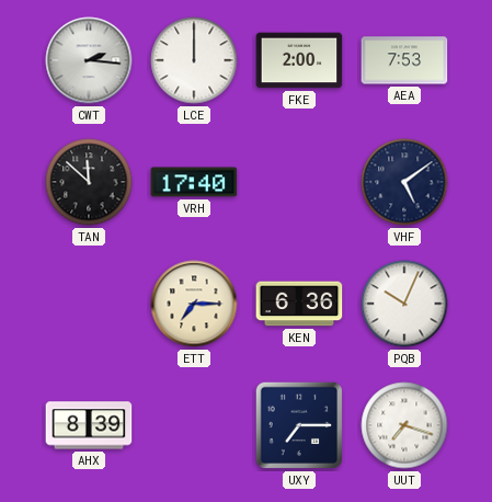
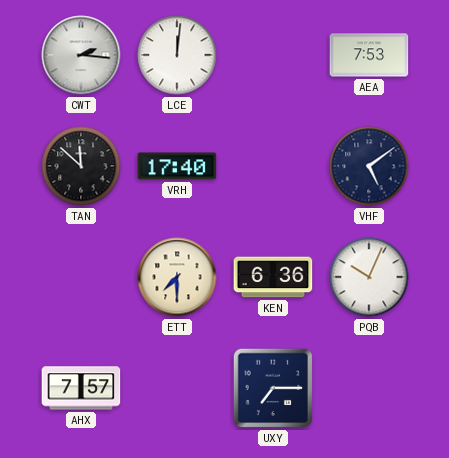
LCE: 12:00 -> 12:01 (177, 55)
FKE: 2:00 -> none (299, 60)
ETT: 7:15 -> 7:30 (177, 277)
AHX: 8:39 -> 7:57 (81, 388)
UUT: 7:18 -> none (404, 425)
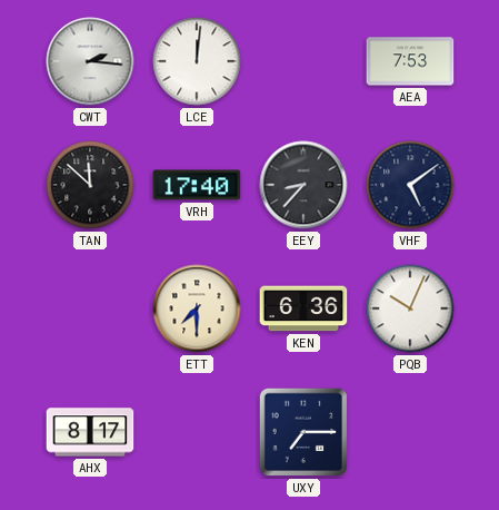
EEY: none -> 8:37 (303, 185)
AHX: 7:57 -> 8:17 (90, 432)
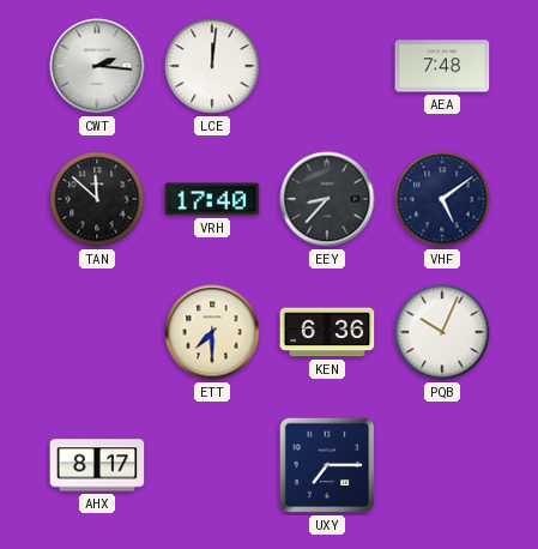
AEA: 7:53 -> 7:48 (442, 66)
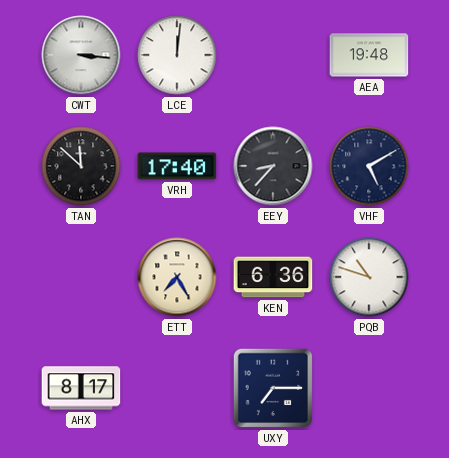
CWT: 2:16 -> 3:16 (81, 55)
AEA: 7:48 -> 19:48 (369, 55)
VHF: 5:09 -> 5:10 (369, 166)
ETT: 7:30 -> 7:25 (177, 277)
PQB: 10:04 -> 10:48 (369, 277)
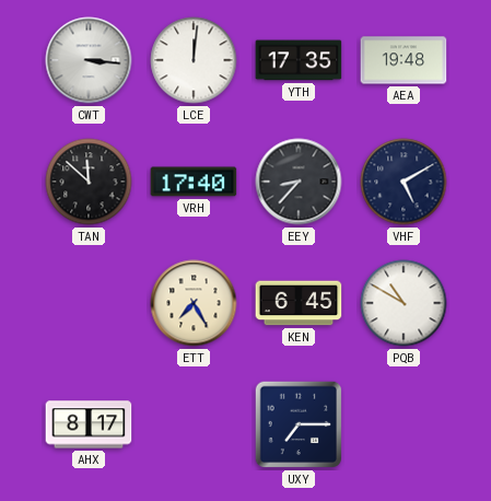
YTH: none -> 17:35 (299, 60)
KEN: 6:36 -> 6:45 (299, 303)
PQB: 10:48 -> 10:50 (404, 303)
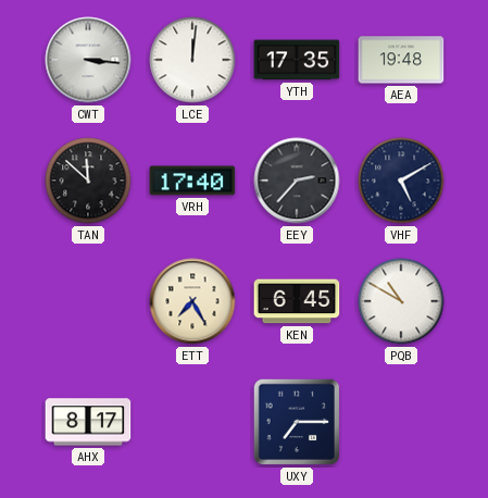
EEY: 8:37 -> 2:37 (297, 180)
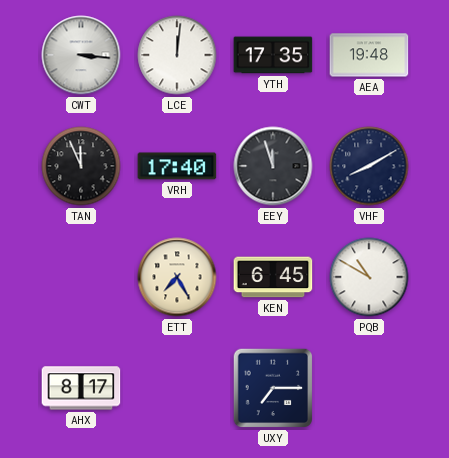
TAN: 11:52 -> 11:56 (81, 166)
EEY: 2:37 -> 11:57 (273, 166)
VHF: 5:10 -> 8:10 (369, 166)
